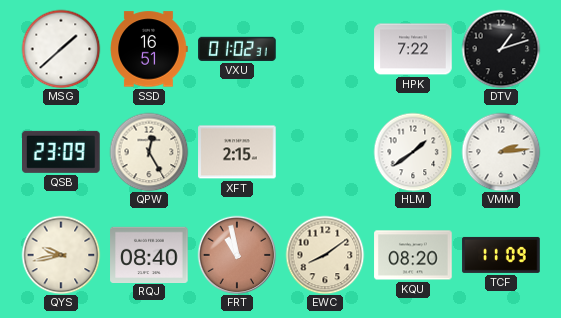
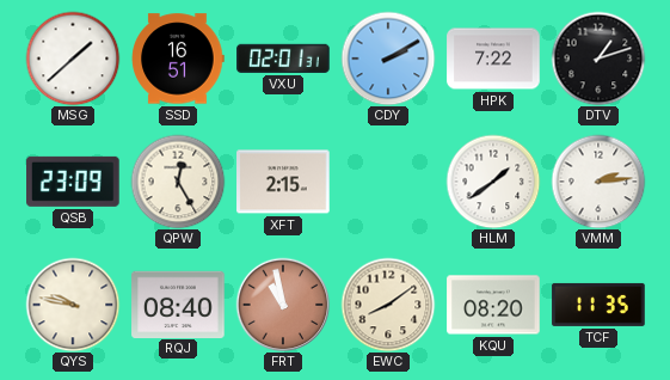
VXU: 01:02 -> 02:01 (283, 59)
CDY: none -> 2:10 (388, 59)
QYS: 9:43 -> 9:47 (73, 305)
TCF: 11:09 -> 11:35 (598, 305)
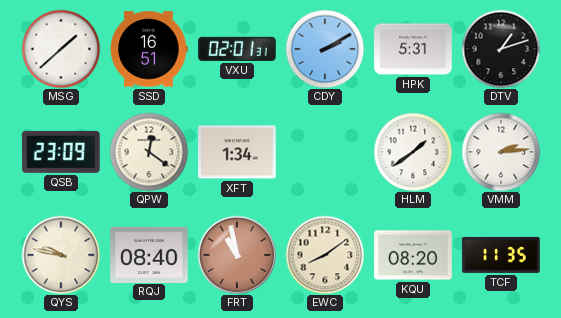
HPK: 7:22 -> 5:31 (413, 49)
QPW: 12:25 -> 12:21 (149, 152)
XFT: 2:15 -> 1:34 (237, 152)
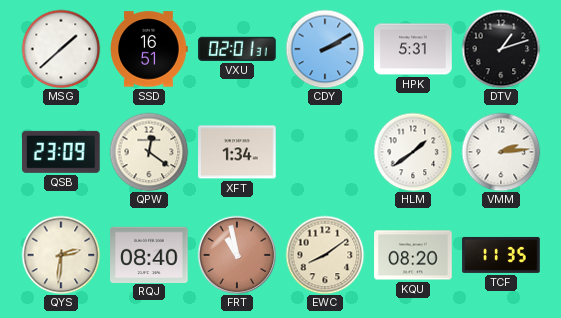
QYS: 9:47 -> 2:31 (61, 255)
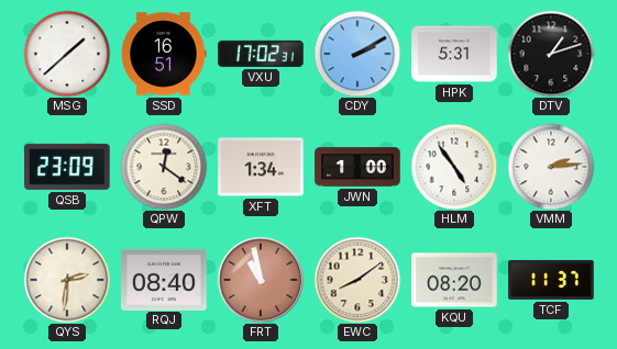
VXU: 02:01 -> 17:02 (261, 54)
JWN: none -> 1:00 (357, 167)
HLM: 1:39 -> 4:54 (454, 167)
TCF: 11:35 -> 11:37 (551, 280)
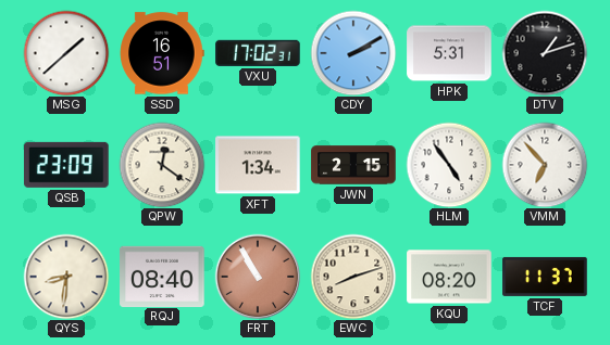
JWN: 1:00 -> 2:15 (353, 165)
VMM: 2:14 -> 6:53 (545, 165)
QYS: 2:31 -> 8:31 (66, 277)
FRT: 10:58 -> 10:55 (258, 277)
EWC: 8:09 -> 8:12 (353, 277)
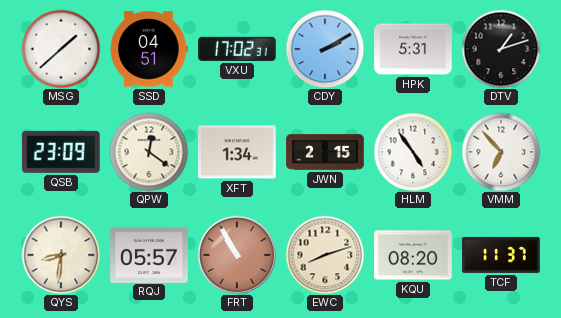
SSD: 16:51 -> 04:51 (149, 49)
RQJ: 08:40 -> 05:57 (149, 254)
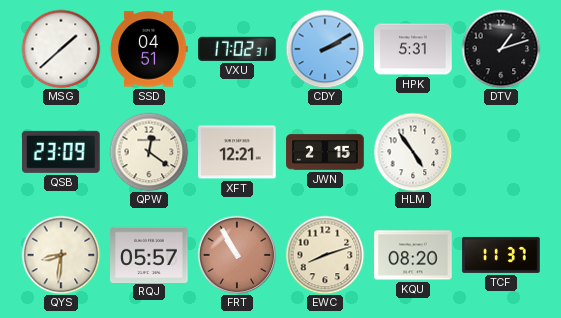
XFT: 1:34 -> 12:21 (237, 152)
VMM: 6:53 -> none (501, 152)
